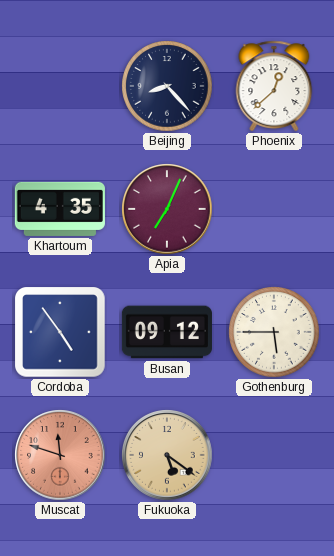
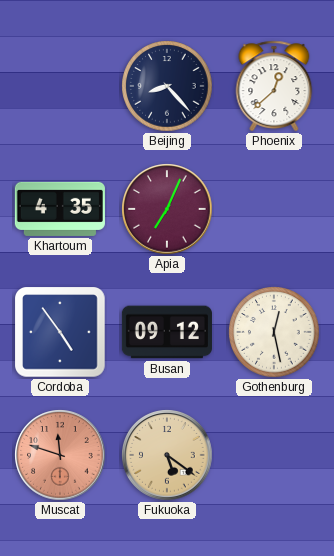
Gothenburg: 5:45 -> 12:28 (274, 332)
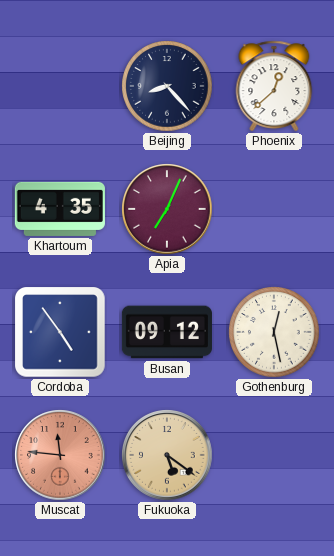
Muscat: 11:48 -> 11:46 (60, 455)
